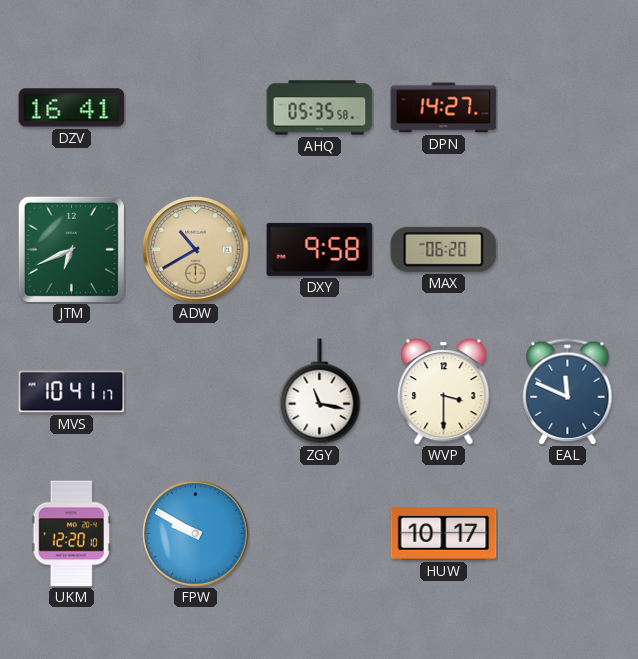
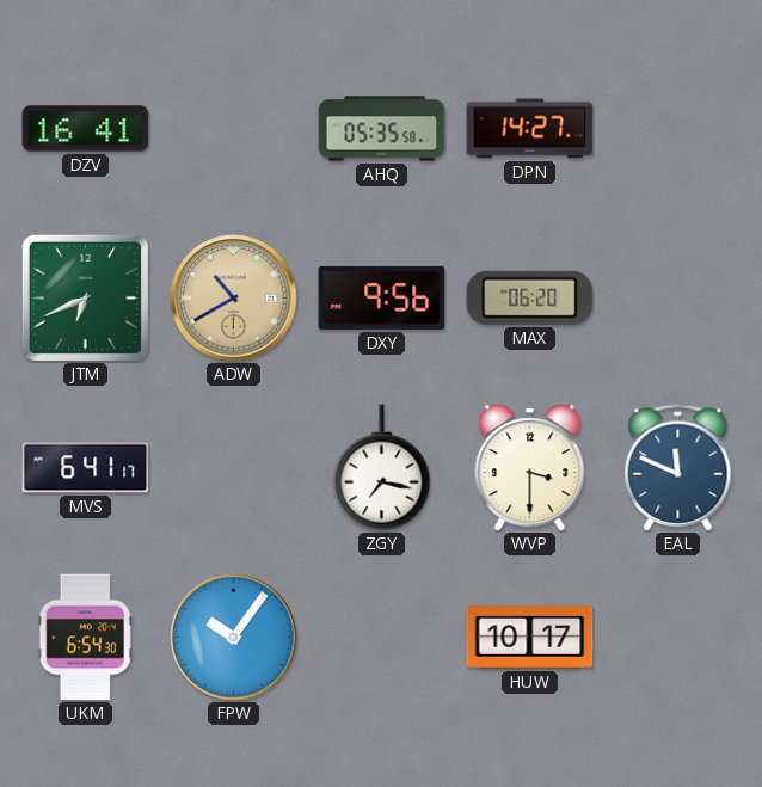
DXY: 9:58 -> 9:56 (382, 297)
MVS: 10:41 -> 6:41 (86, 468)
ZGY: 11:17 -> 7:17 (382, 468)
UKM: 12:20 -> 6:54 (85, 638)
FPW: 9:50 -> 10:06 (234, 638)
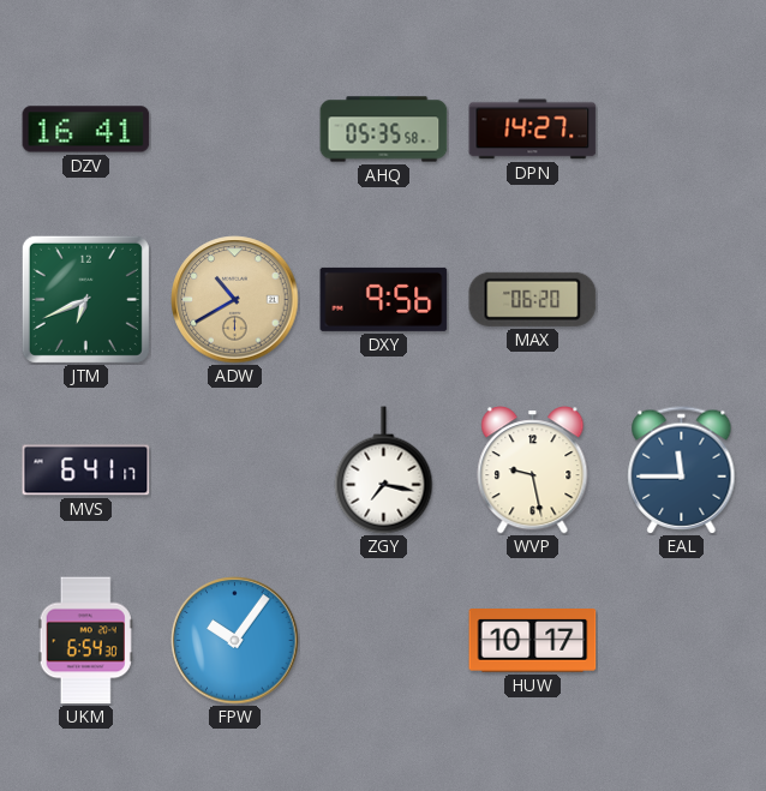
WVP: 3:30 -> 9:28 (533, 471)
EAL: 11:49 -> 11:45 (682, 471)
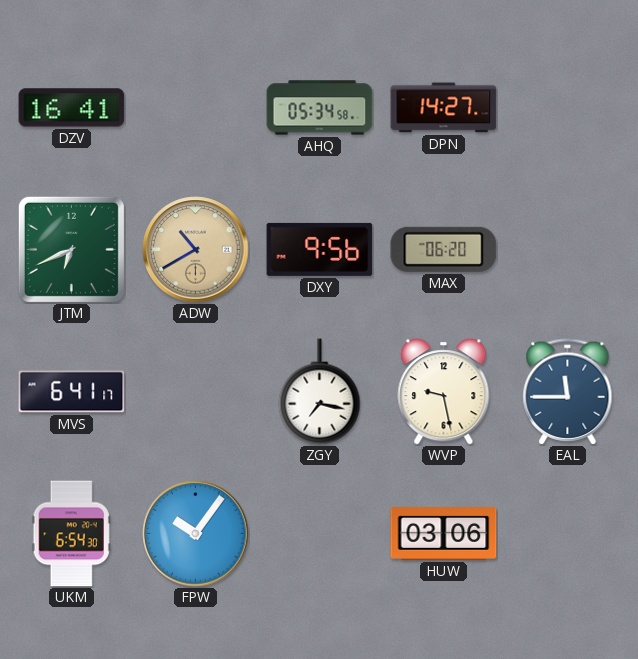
AHQ: 05:35 -> 05:34 (320, 108)
HUW: 10:17 -> 03:06 (444, 534)
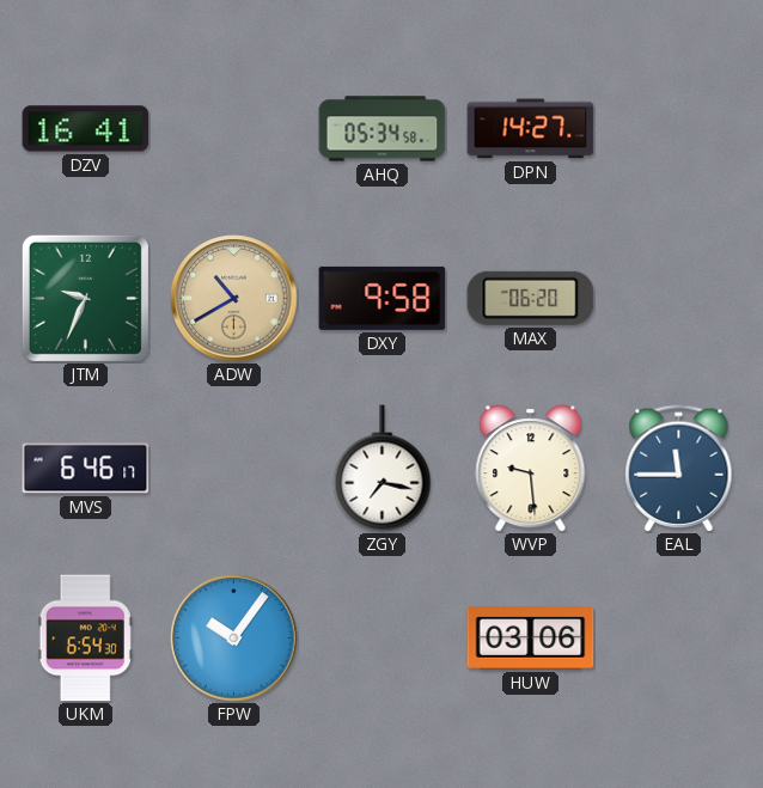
JTM: 6:41 -> 9:34 (85, 298)
DXY: 9:56 -> 9:58 (383, 298)
MVS: 6:41 -> 6:46 (86, 469)
WVP: 9:28 -> 9:29 (531, 469)
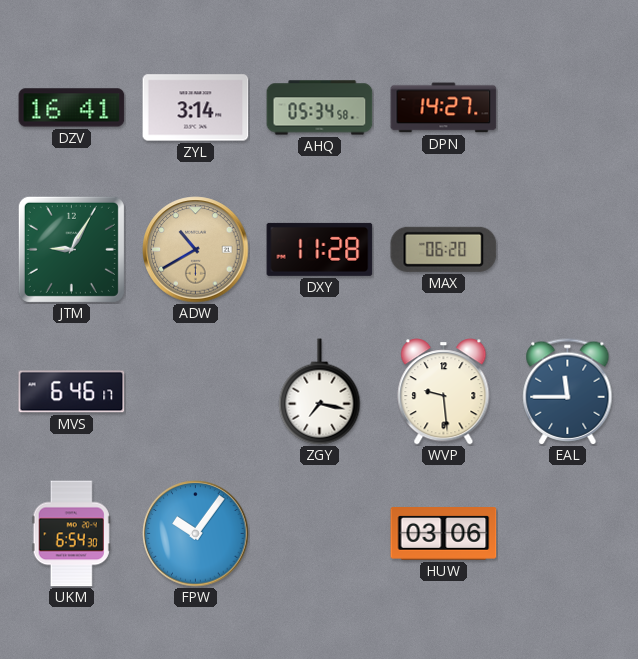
ZYL: none -> 3:14 (196, 108)
JTM: 9:34 -> 9:05 (71, 249)
DXY: 9:58 -> 11:28 (320, 249)
